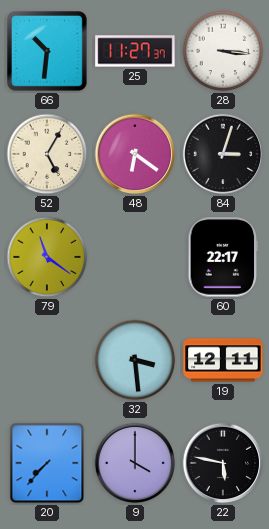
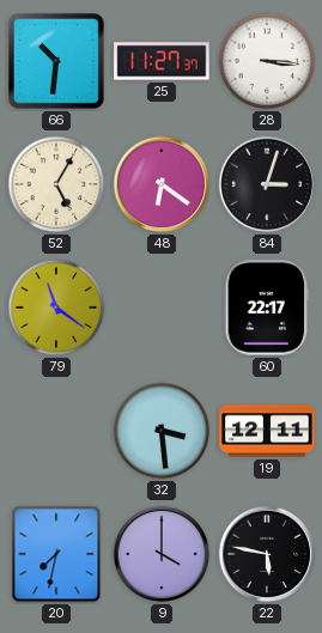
20: 7:37 -> 7:32 (56, 554)
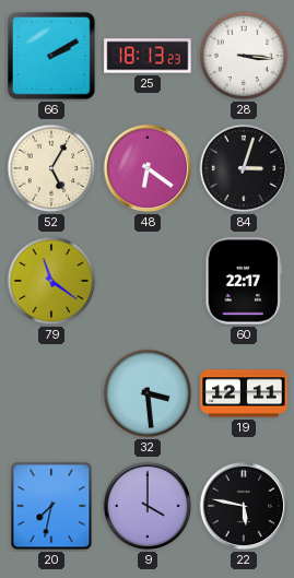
66: 10:31 -> 2:10 (52, 57)
25: 11:27 -> 18:13 (148, 56)
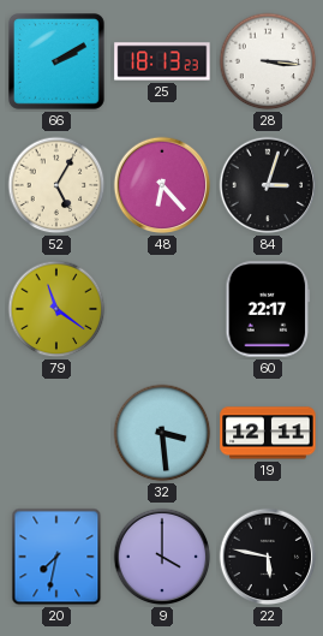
48: 6:21 -> 6:23 (162, 185)
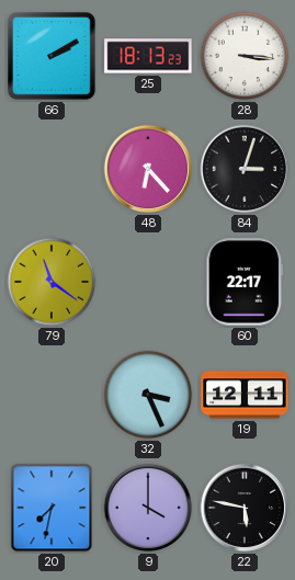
52: 5:05 -> none (56, 185)
32: 3:29 -> 3:26 (148, 395)
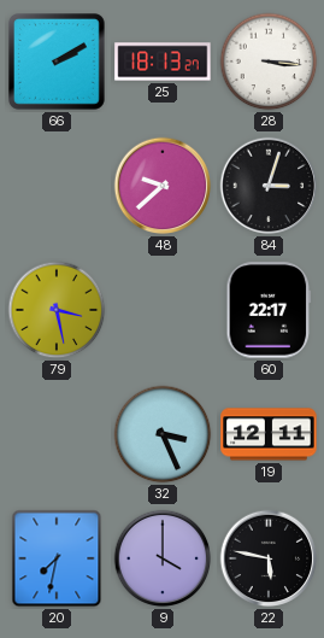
25: 18:13:23 -> 18:13:27 (163, 62)
48: 6:23 -> 9:38 (163, 186)
79: 11:21 -> 3:28 (57, 310)
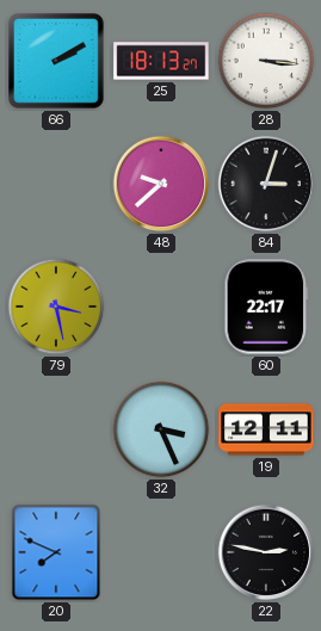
20: 7:32 -> 7:49 (56, 552)
9: 4:00 -> none (163, 558)
22: 5:47 -> 2:47 (266, 552)
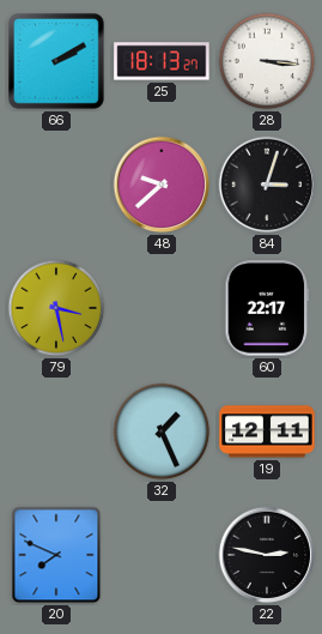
32: 3:26 -> 1:26 (162, 431)
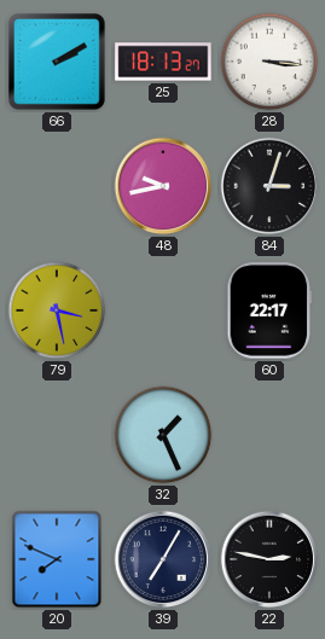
48: 9:38 -> 9:43 (163, 186)
19: 12:11 -> none (267, 431)
39: none -> 7:05 (163, 559)
